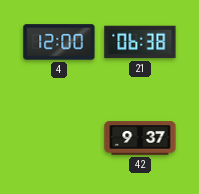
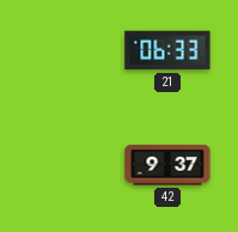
4: 12:00 -> none (59, 42)
21: 06:38 -> 06:33 (167, 50)
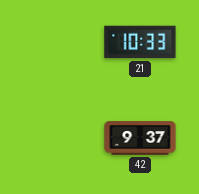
21: 06:33 -> 10:33 (140, 42)
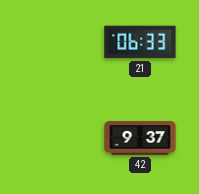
21: 10:33 -> 06:33 (140, 42)
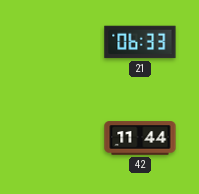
42: 9:37 -> 11:44 (140, 138)
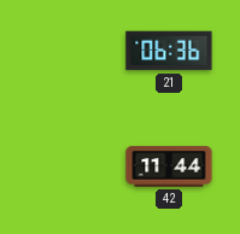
21: 06:33 -> 06:36 (169, 51)
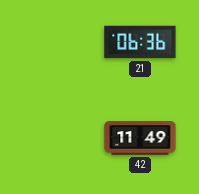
42: 11:44 -> 11:49 (140, 138)
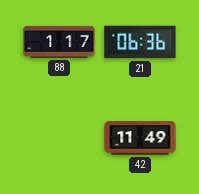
88: none -> 1:17 (59, 42)
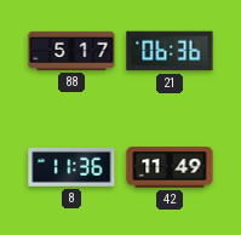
88: 1:17 -> 5:17 (71, 51)
8: none -> 11:36 (71, 167)
